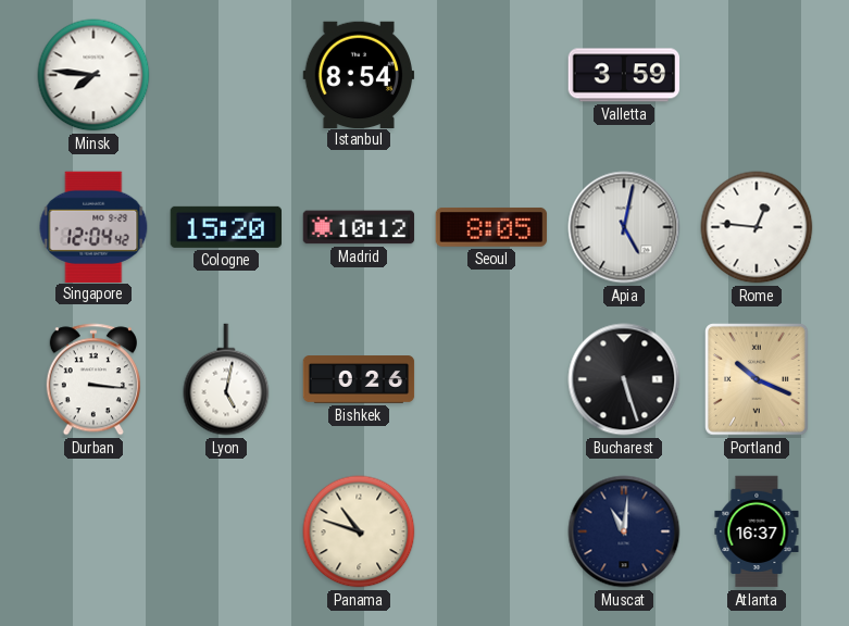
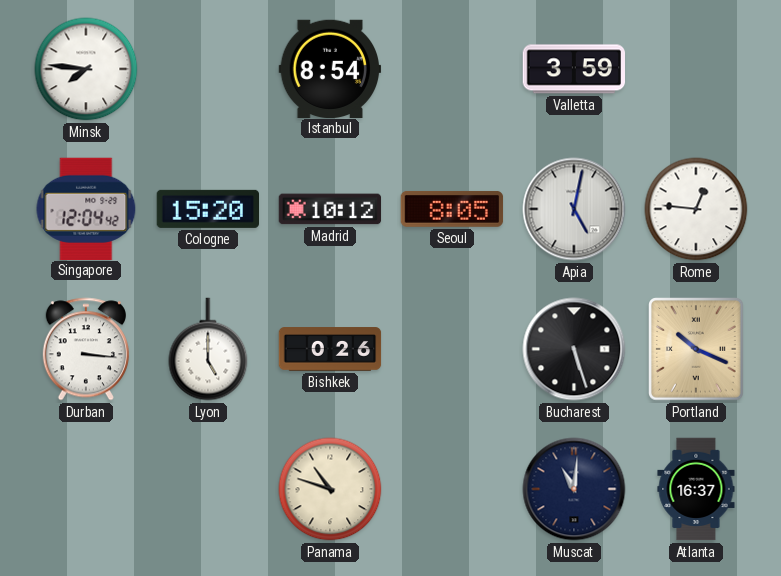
Lyon: 5:02 -> 5:00 (208, 349)
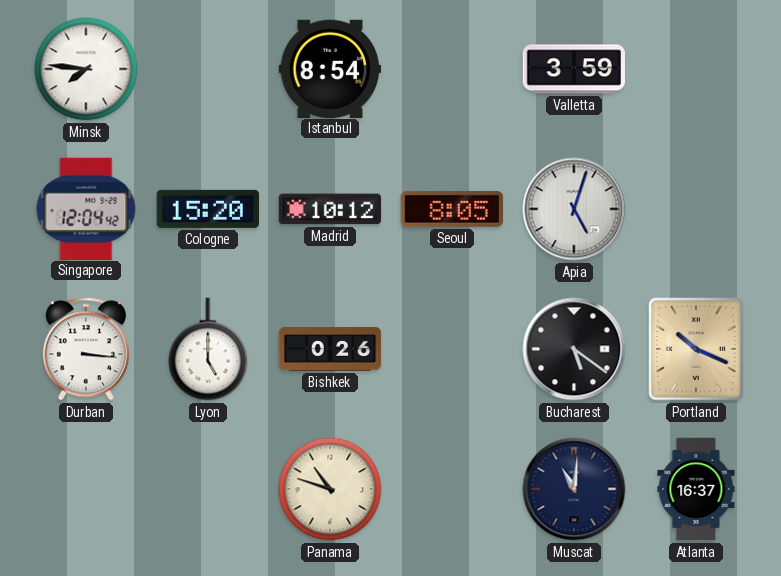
Apia: 5:02 -> 5:03 (574, 209)
Rome: 12:46 -> none (696, 209)
Bucharest: 5:27 -> 5:21 (574, 349)
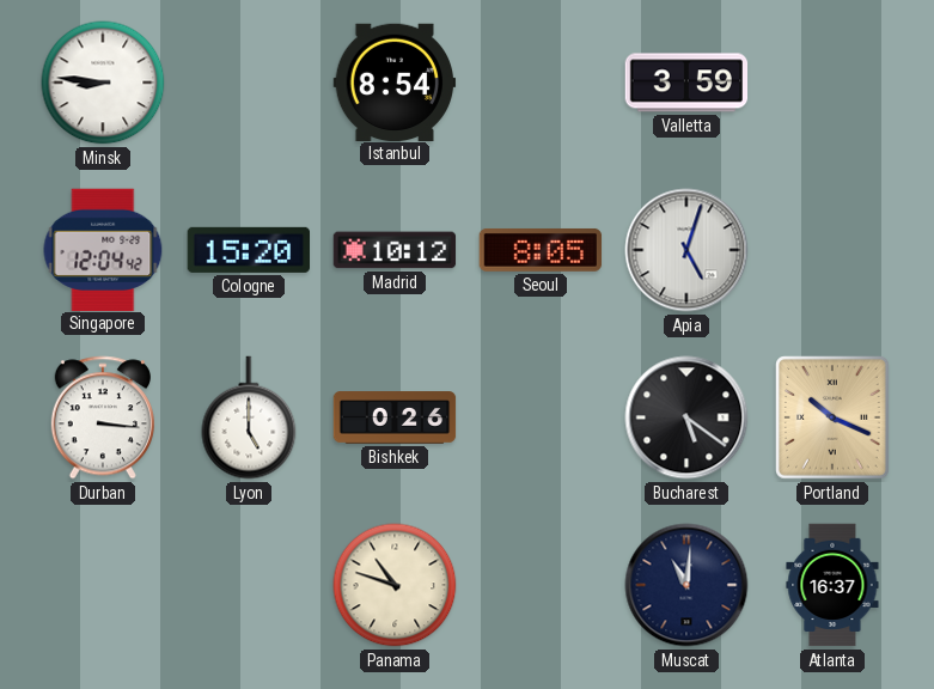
Minsk: 7:46 -> 8:46 (103, 83)
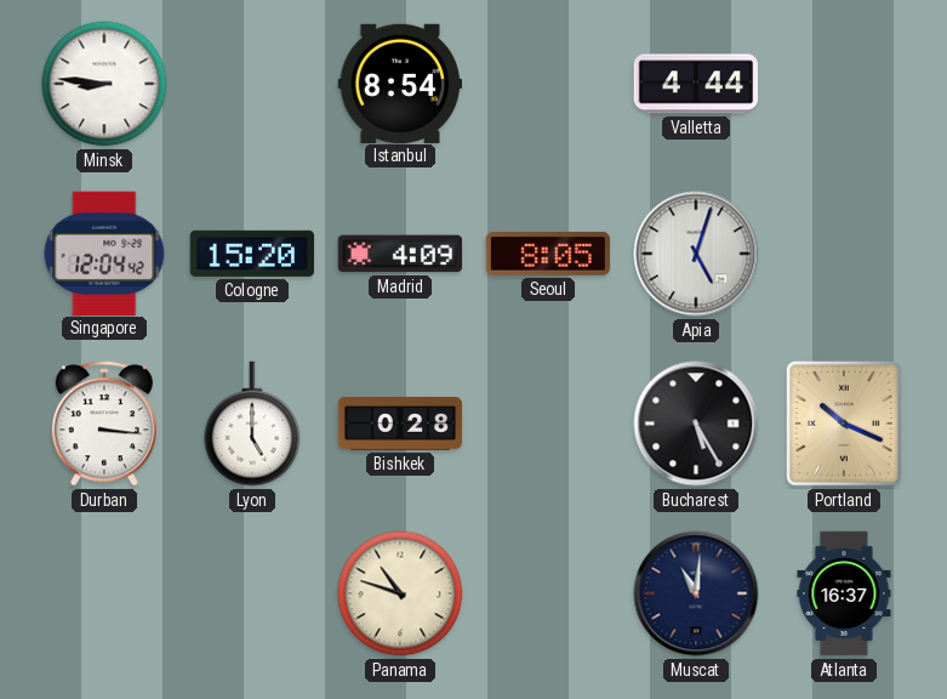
Valletta: 3:59 -> 4:44 (696, 84)
Madrid: 10:12 -> 4:09 (400, 254)
Bishkek: 0:26 -> 0:28 (400, 424)
Bucharest: 5:21 -> 5:25 (696, 424)
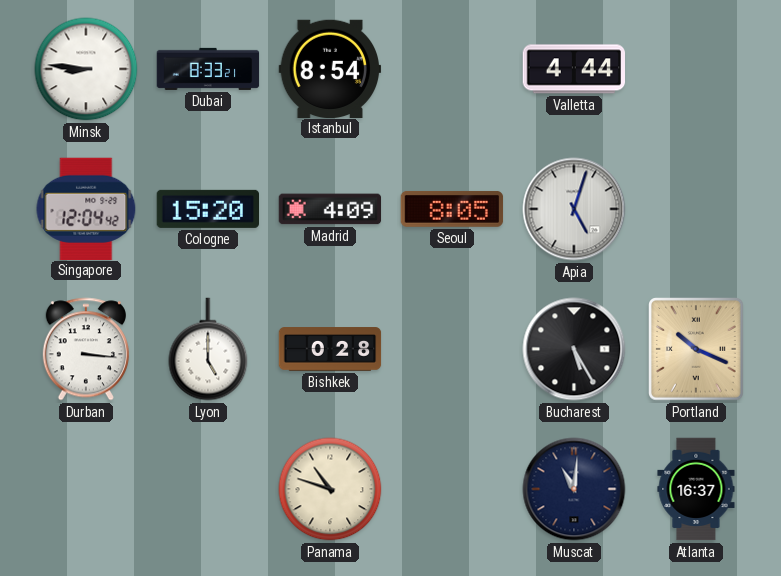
Dubai: none -> 8:33 (208, 69)
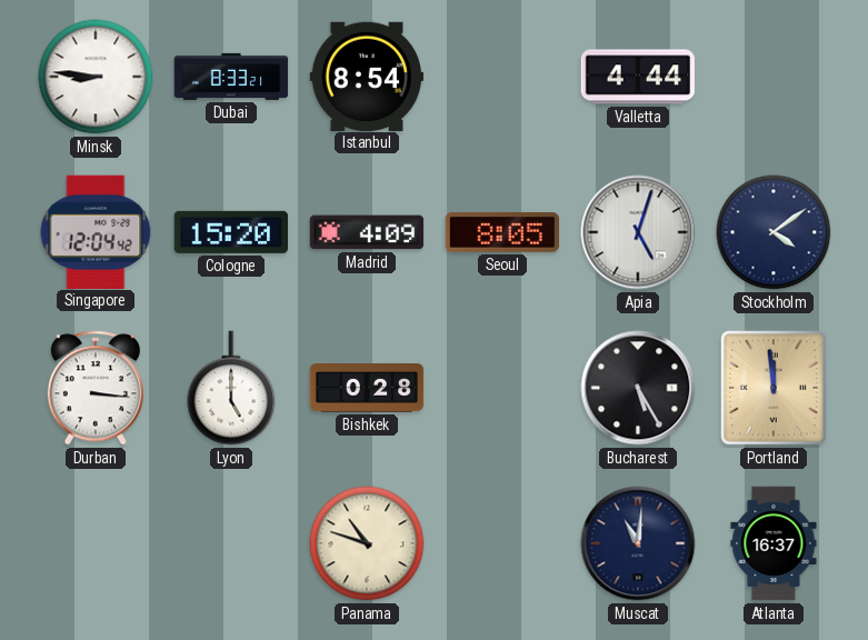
Stockholm: none -> 4:09 (774, 232)
Portland: 10:19 -> 11:59 (775, 388)
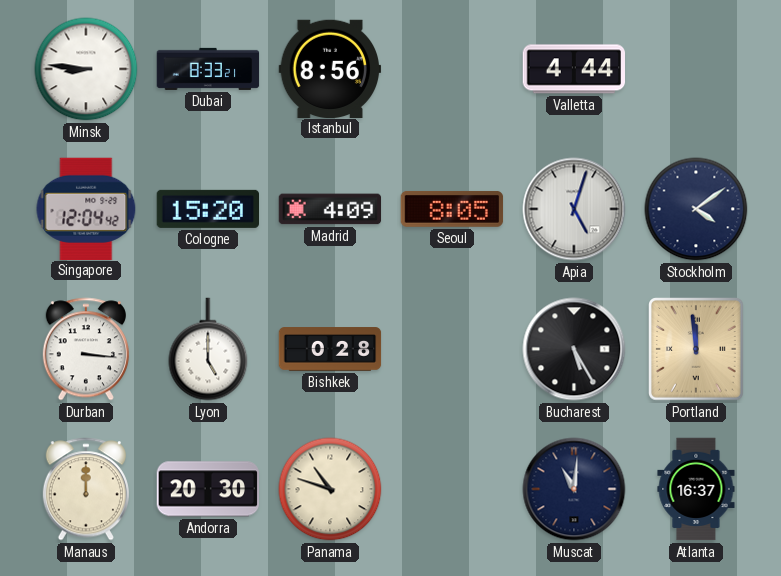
Istanbul: 8:54 -> 8:56 (330, 68)
Manaus: none -> 12:00 (86, 489)
Andorra: none -> 20:30 (208, 489)
